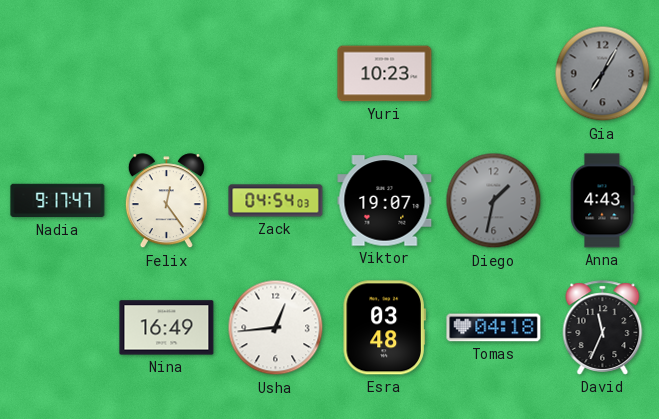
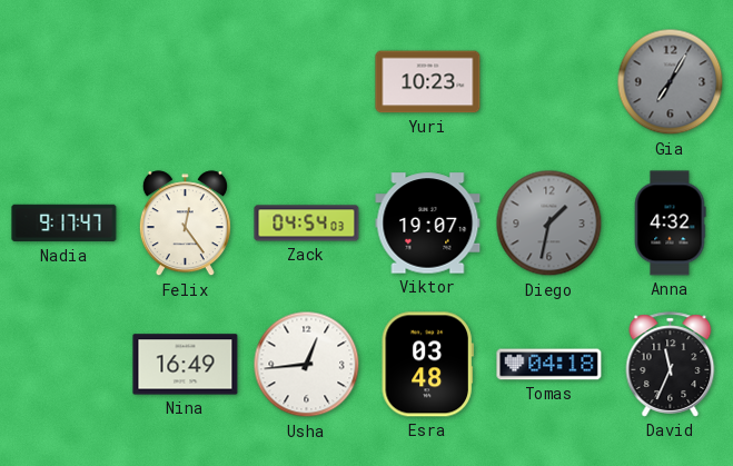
Anna: 4:43 -> 4:32 (670, 224)
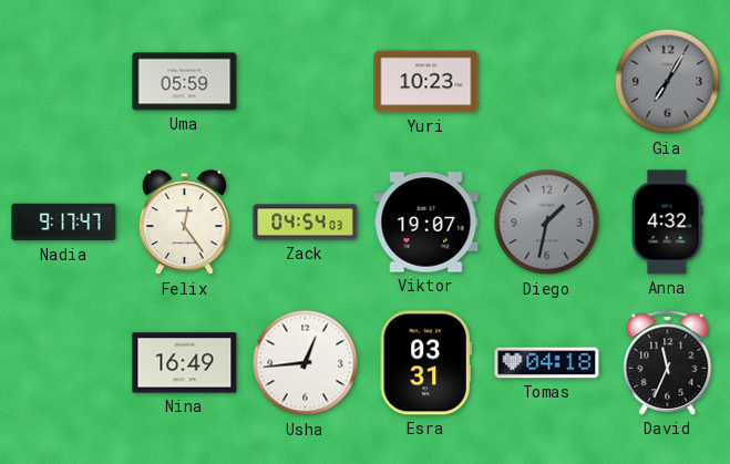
Uma: none -> 05:59 (185, 82)
Esra: 03:48 -> 03:31 (425, 363)
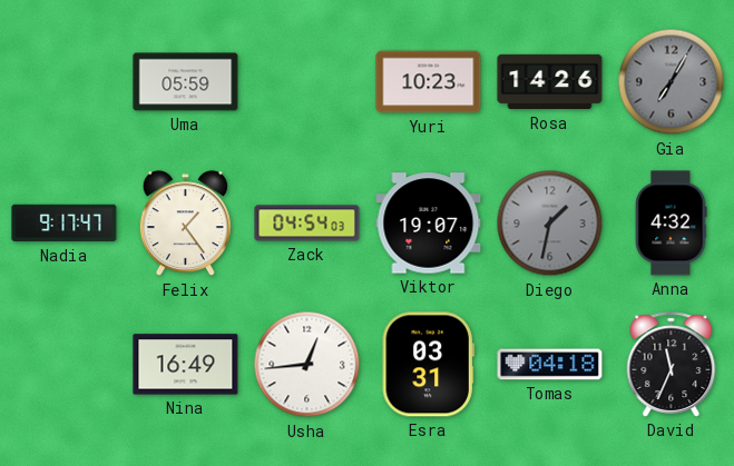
Rosa: none -> 14:26 (550, 82)
Felix: 12:24 -> 1:24 (185, 224)
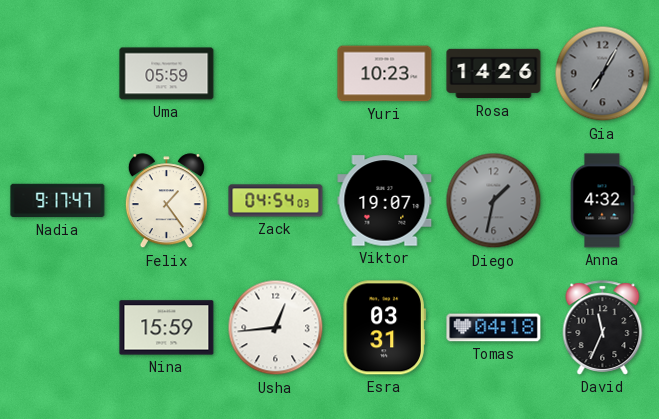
Nina: 16:49 -> 15:59 (167, 328)
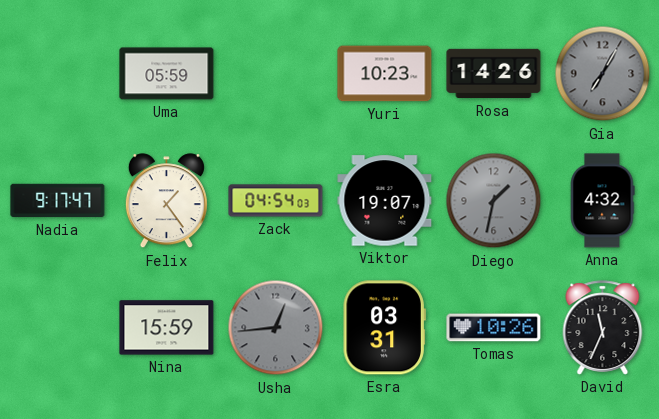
Usha dial: white -> grey (276, 328)
Tomas: 04:18 -> 10:26 (494, 328)
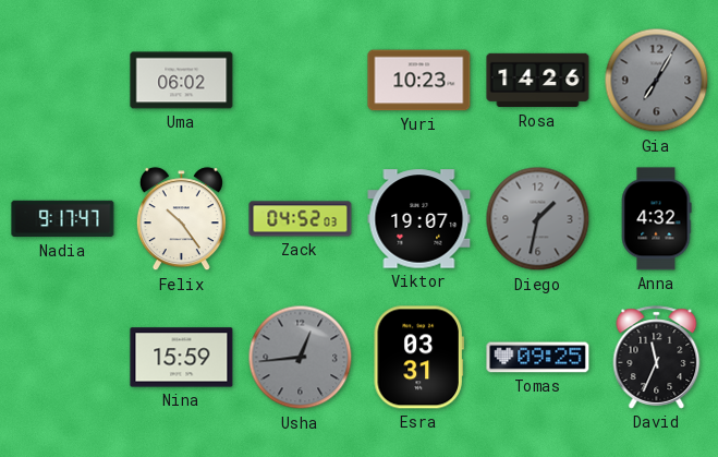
Uma: 05:59 -> 06:02 (182, 81)
Felix: 1:24 -> 10:24 (181, 219)
Zack: 04:54 -> 04:52 (301, 219)
Tomas: 10:26 -> 09:25 (538, 358)
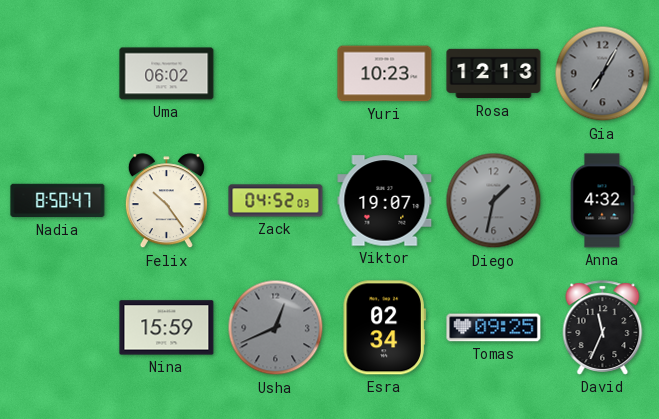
Rosa: 14:26 -> 12:13 (494, 74)
Nadia: 9:17 -> 8:50 (58, 201)
Usha: 12:44 -> 12:41 (276, 328)
Esra: 03:31 -> 02:34 (384, 328)
